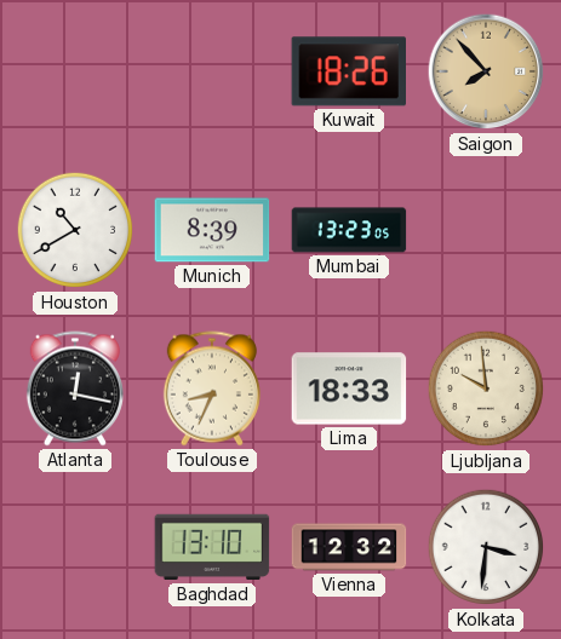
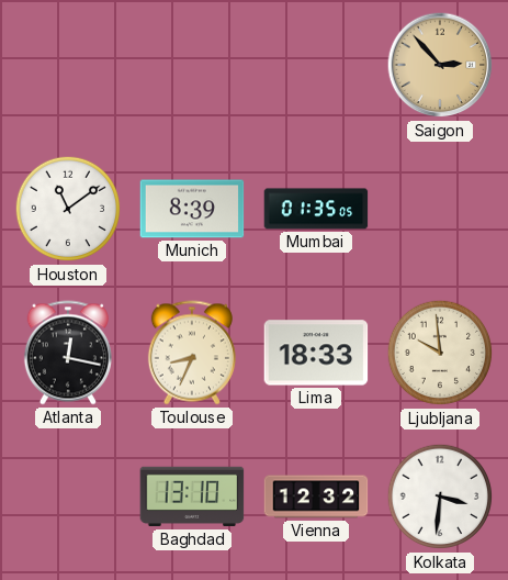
Kuwait: 18:26 -> none (348, 71)
Saigon: 7:53 -> 2:53 (440, 65)
Houston: 10:40 -> 11:09 (68, 209)
Mumbai: 13:23 -> 01:35 (316, 209)
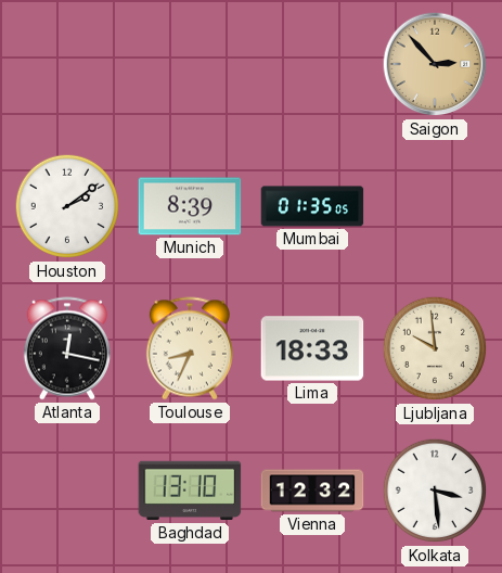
Houston: 11:09 -> 2:09 (67, 206)
Kolkata: 3:31 -> 3:29 (435, 491)
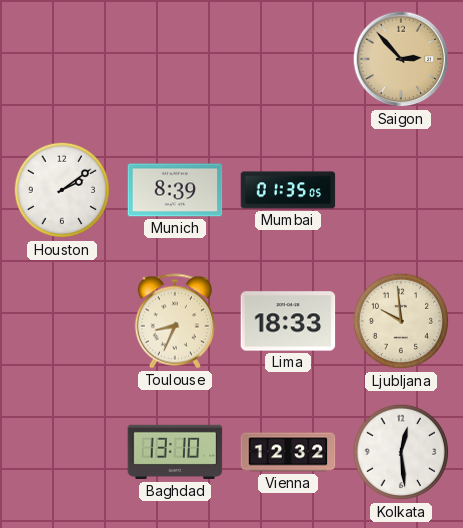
Atlanta: 12:17 -> none (67, 348)
Kolkata: 3:29 -> 12:29 (401, 452)
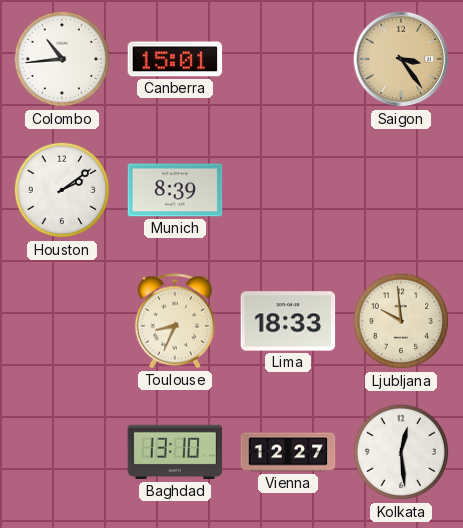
Colombo: none -> 10:44 (62, 59)
Canberra: none -> 15:01 (175, 59)
Saigon: 2:53 -> 3:24 (401, 59)
Mumbai: 01:35 -> none (288, 190)
Vienna: 12:32 -> 12:27 (288, 452)
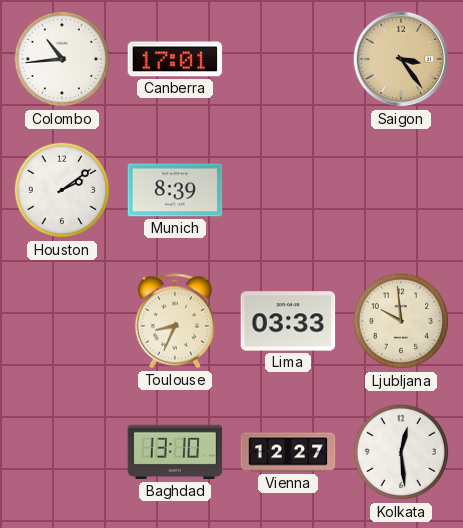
Canberra: 15:01 -> 17:01 (175, 59)
Lima: 18:33 -> 03:33 (288, 321)
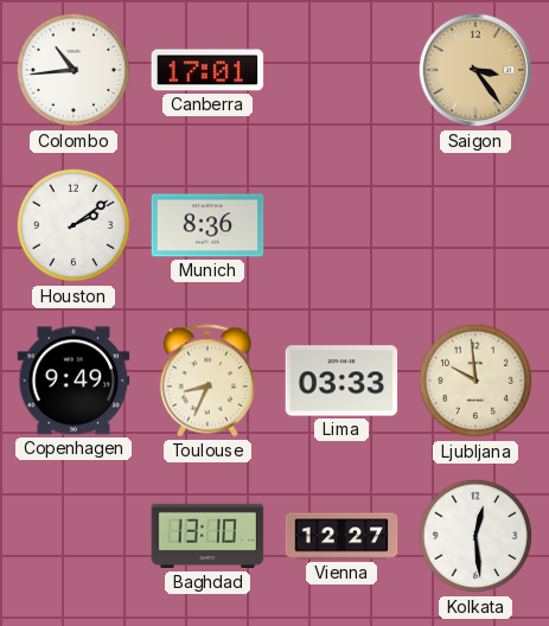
Munich: 8:39 -> 8:36 (208, 225)
Copenhagen: none -> 9:49 (74, 381)
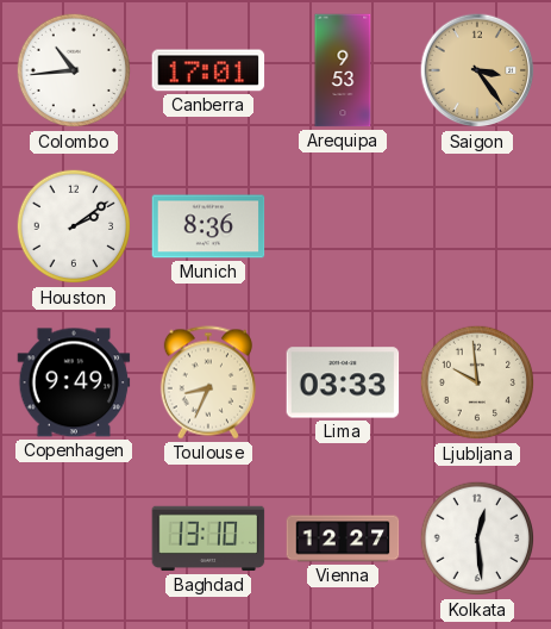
Arequipa: none -> 9:53 (343, 70)
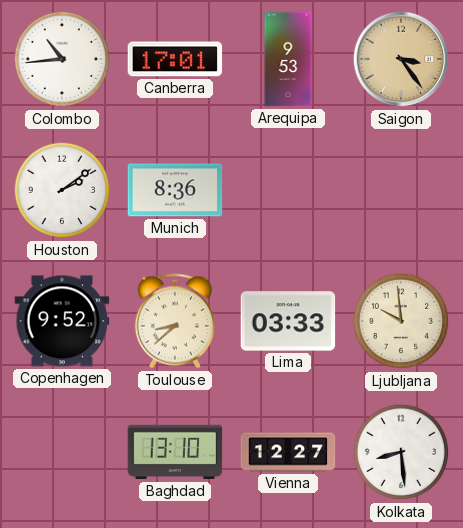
Copenhagen: 9:49 -> 9:52 (62, 321)
Toulouse: 8:34 -> 8:38 (175, 321)
Kolkata: 12:29 -> 8:29 (401, 452)
